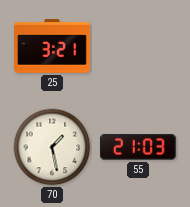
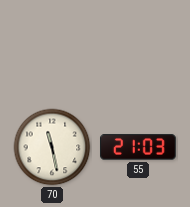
25: 3:21 -> none (52, 46)
70: 1:28 -> 11:28 (52, 147)
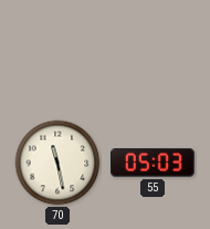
55: 21:03 -> 05:03 (154, 163)
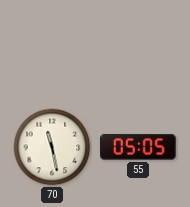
55: 05:03 -> 05:05 (139, 147)
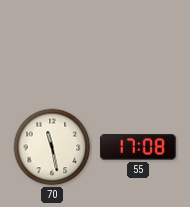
55: 05:05 -> 17:08 (139, 147)
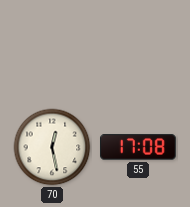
70: 11:28 -> 12:28 (52, 147)
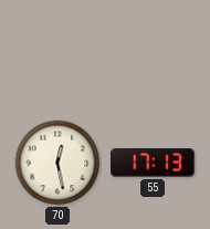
55: 17:08 -> 17:13 (154, 163)
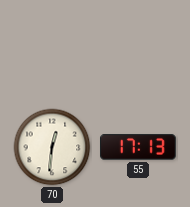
70: 12:28 -> 12:31 (52, 147)
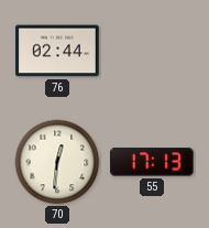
76: none -> 02:44 (58, 51)
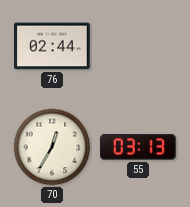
70: 12:31 -> 12:35 (52, 147)
55: 17:13 -> 03:13 (139, 147)
